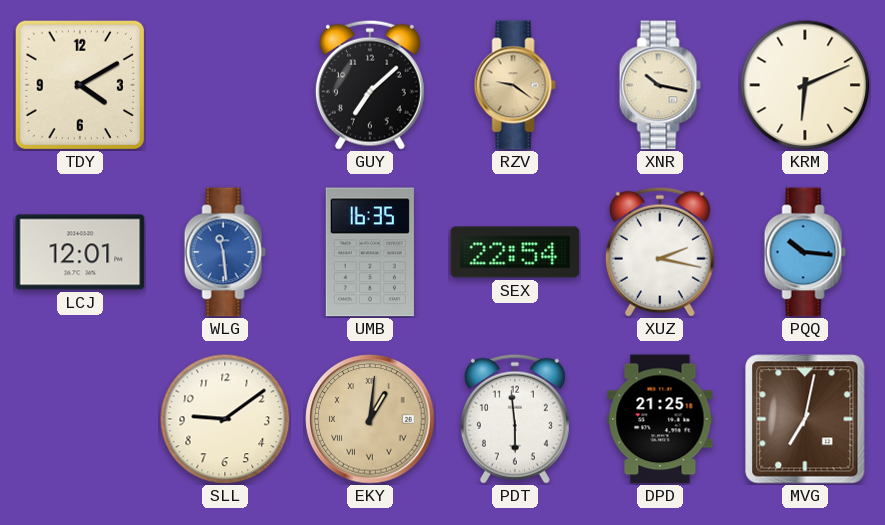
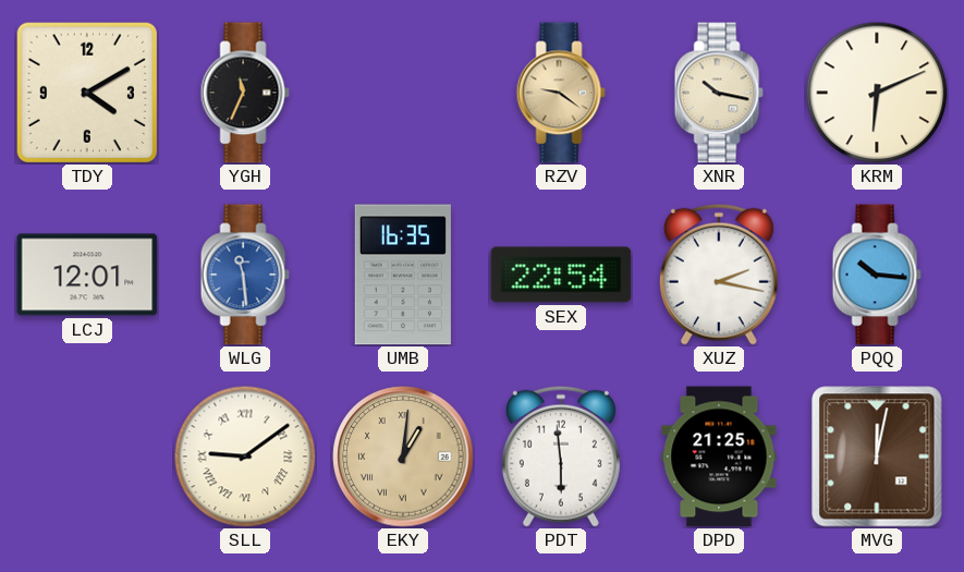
YGH: none -> 11:34 (245, 93)
GUY: 7:08 -> none (370, 85)
SLL numerals: Arabic -> Roman (245, 457)
MVG: 7:02 -> 12:02 (877, 457)
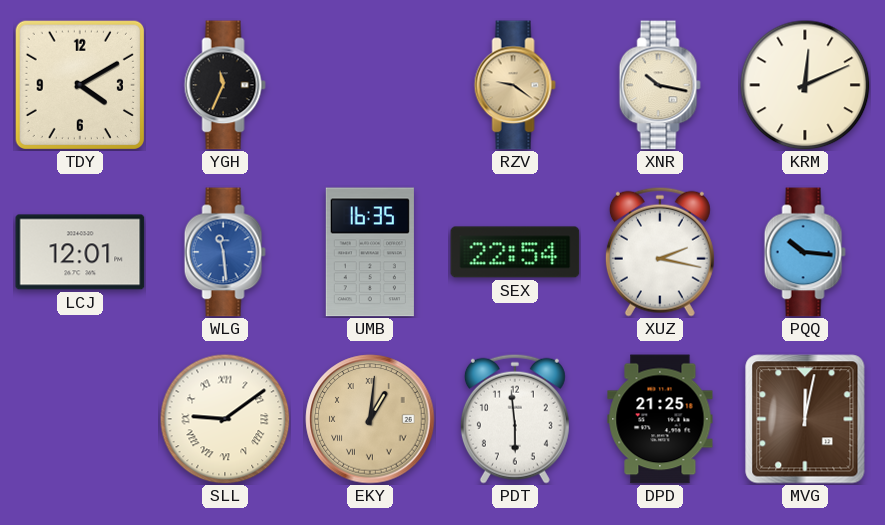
KRM: 6:11 -> 12:11 (805, 85)
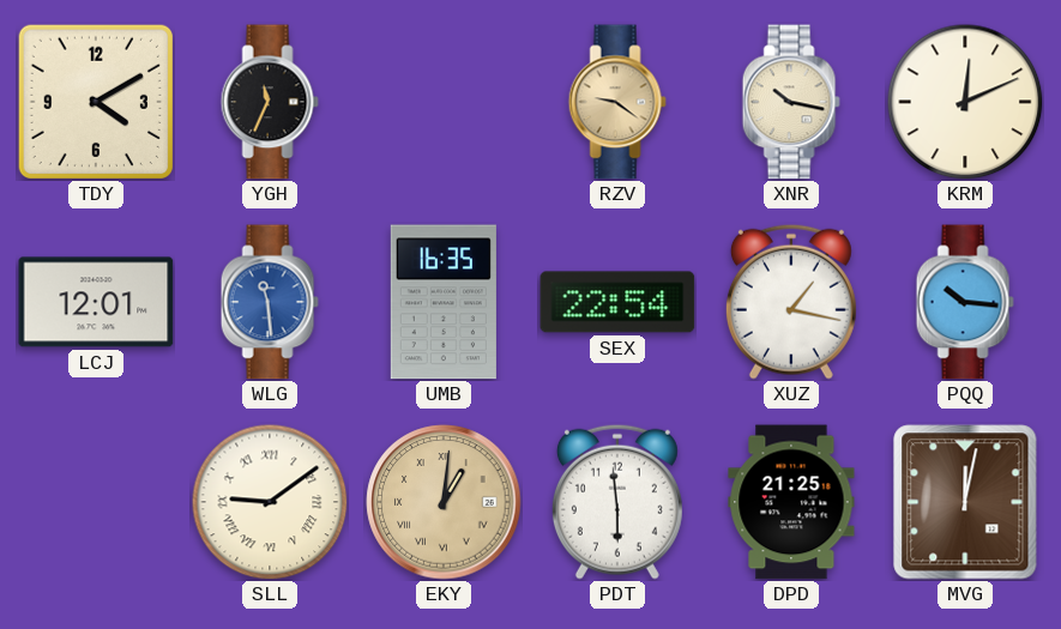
XUZ: 2:17 -> 1:17 (791, 302)
